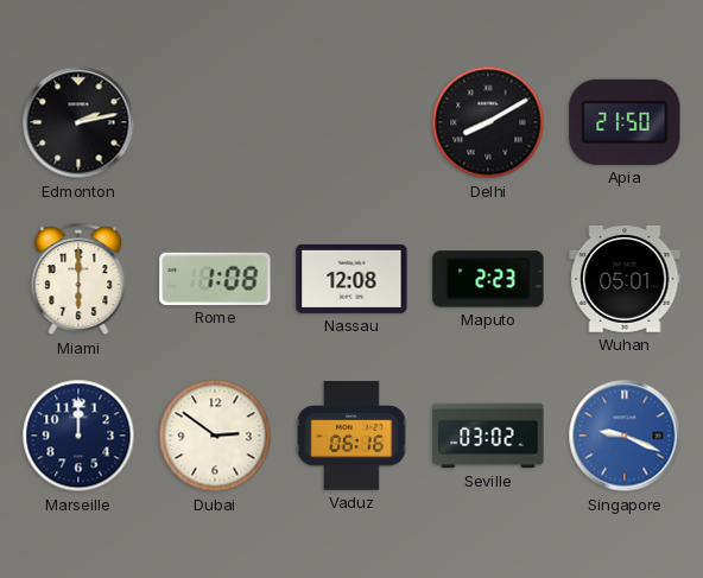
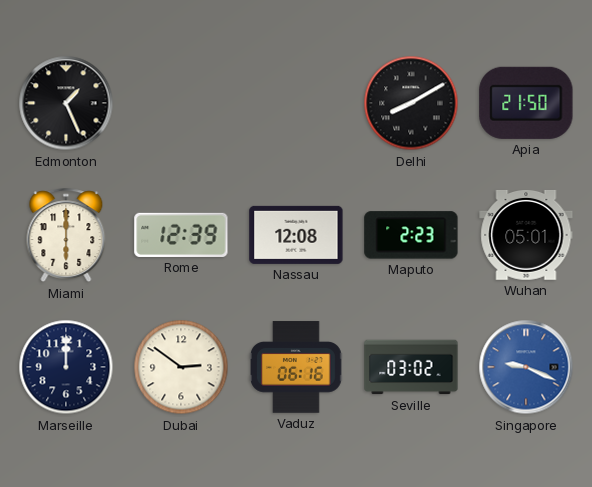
Edmonton: 2:13 -> 1:26 (66, 103)
Rome: 1:08 -> 12:39 (181, 235)
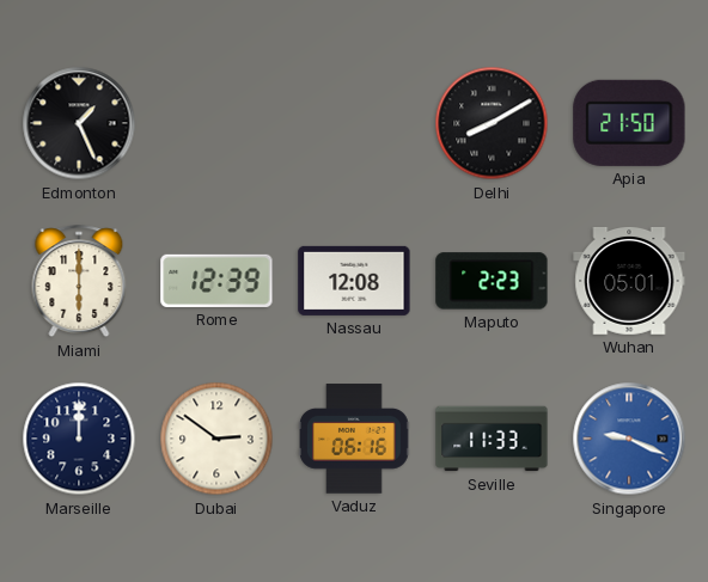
Seville: 03:02 -> 11:33 (492, 439)
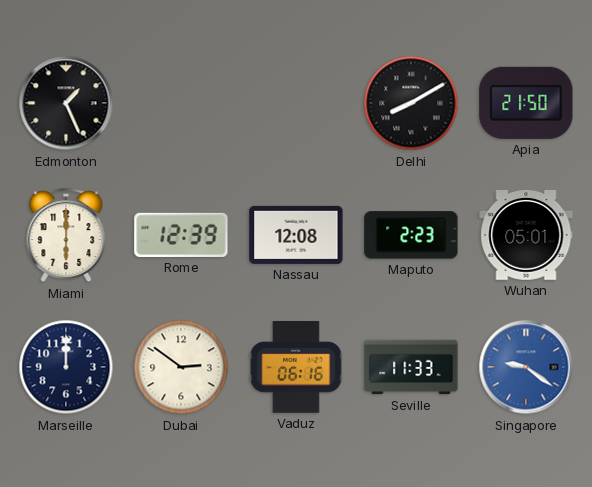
Singapore: 9:19 -> 9:21 (526, 367)
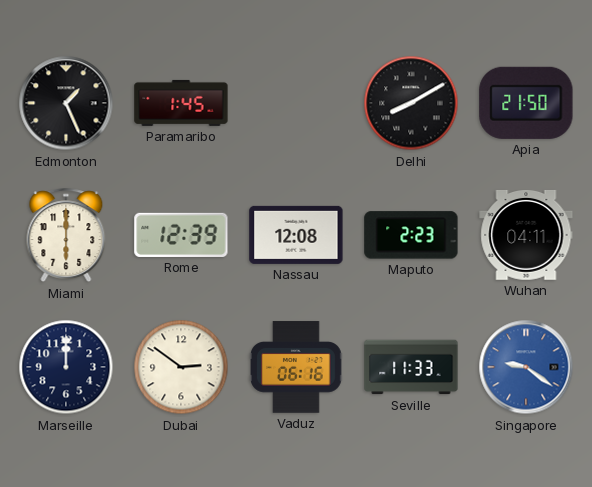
Paramaribo: none -> 1:45 (181, 103)
Wuhan: 05:01 -> 04:11 (526, 235)
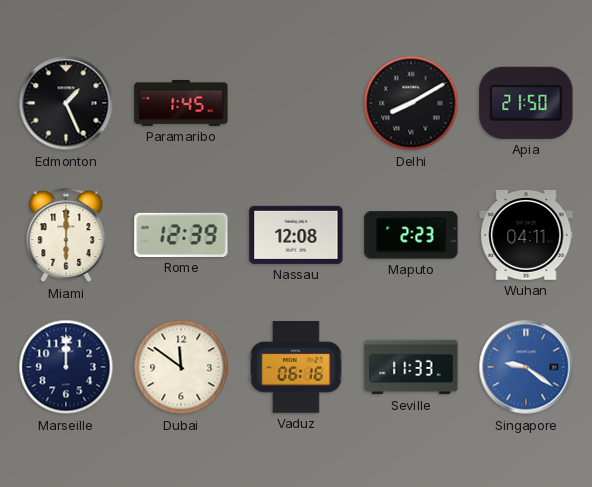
Dubai: 2:51 -> 11:51 (181, 367)
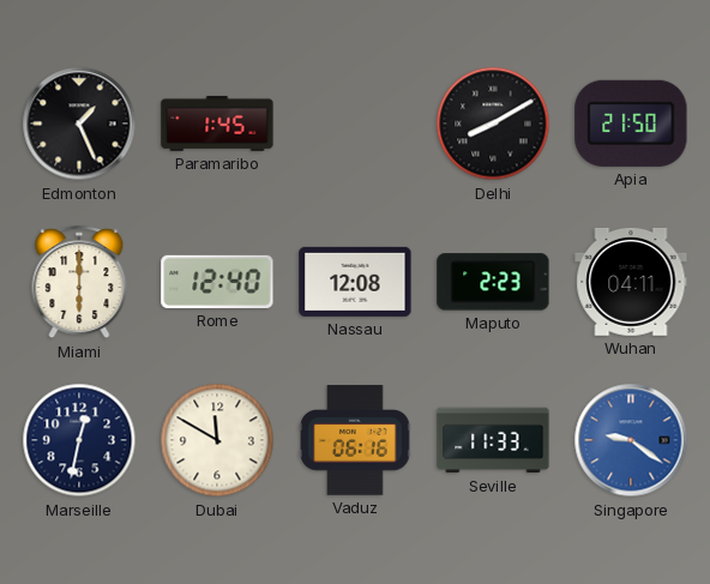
Rome: 12:39 -> 12:40 (217, 282)
Marseille: 12:00 -> 12:32 (79, 440)
Dubai: 11:51 -> 11:50 (217, 440)
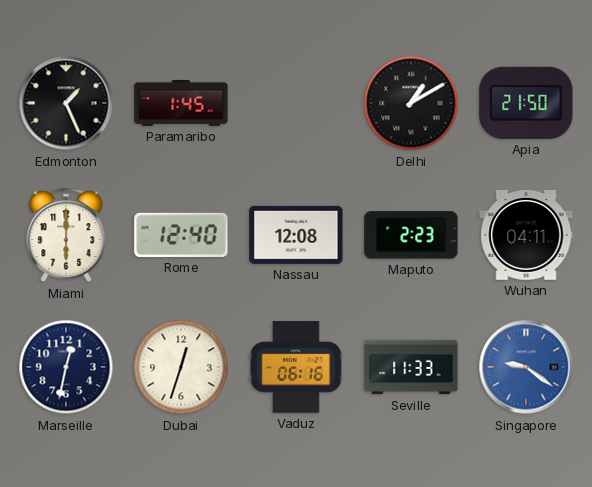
Delhi: 8:10 -> 1:10 (411, 103)
Dubai: 11:50 -> 12:33 (181, 367)
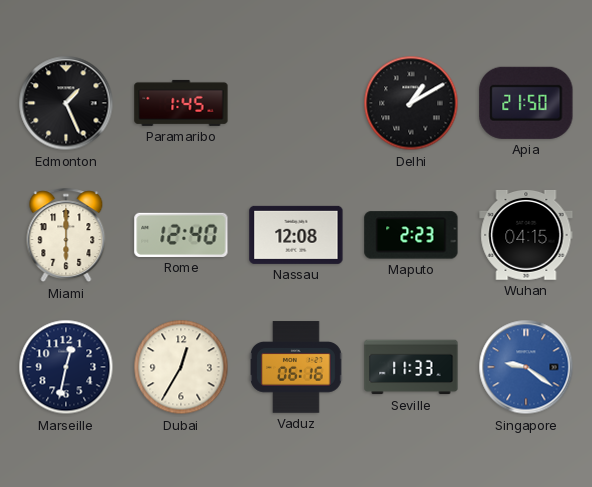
Wuhan: 04:11 -> 04:15 (526, 235)
Dubai: 12:33 -> 12:35 (181, 367)
